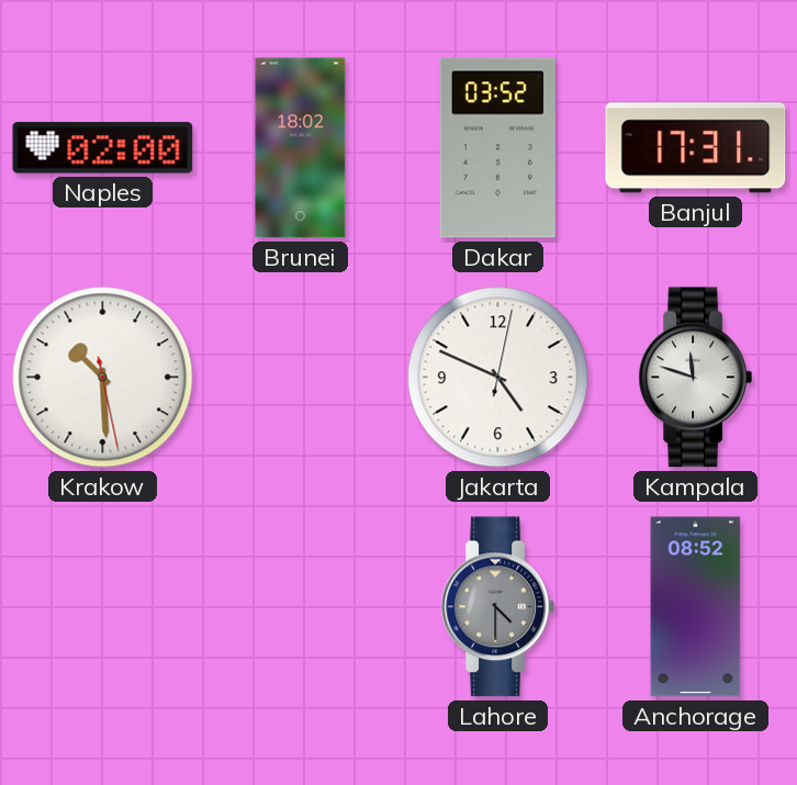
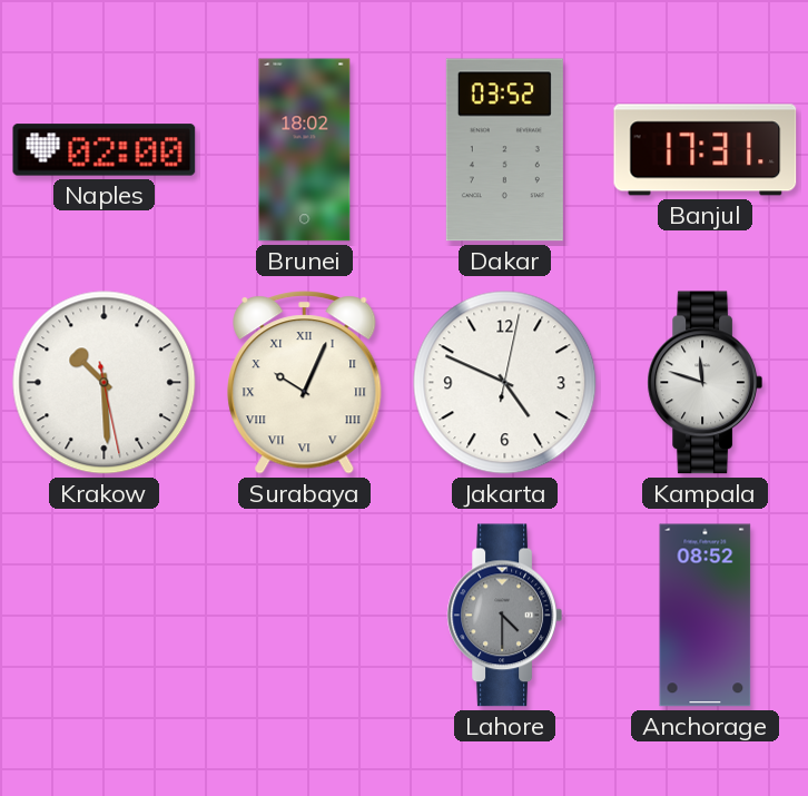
Surabaya: none -> 10:04 (305, 383)
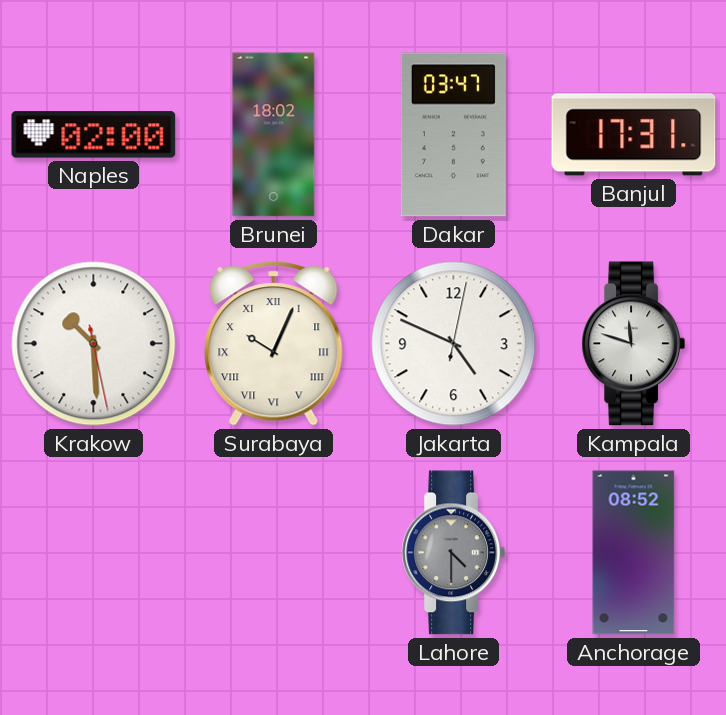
Dakar: 03:52 -> 03:47 (453, 135)
